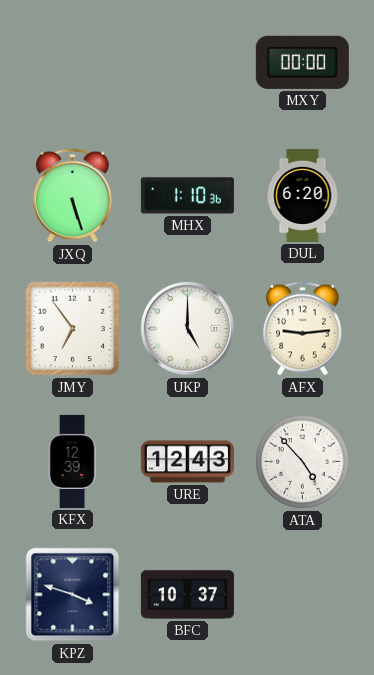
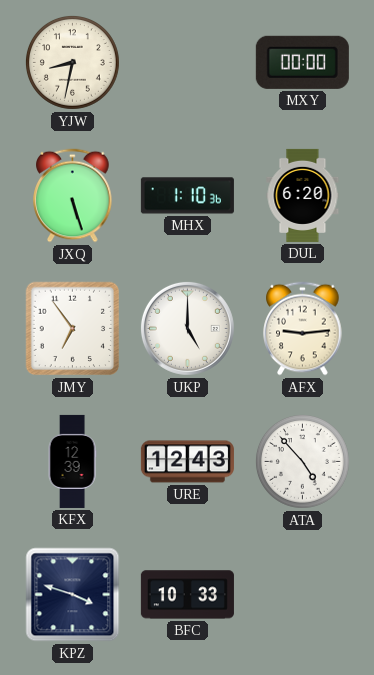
YJW: none -> 8:32 (72, 62)
BFC: 10:37 -> 10:33 (187, 595)
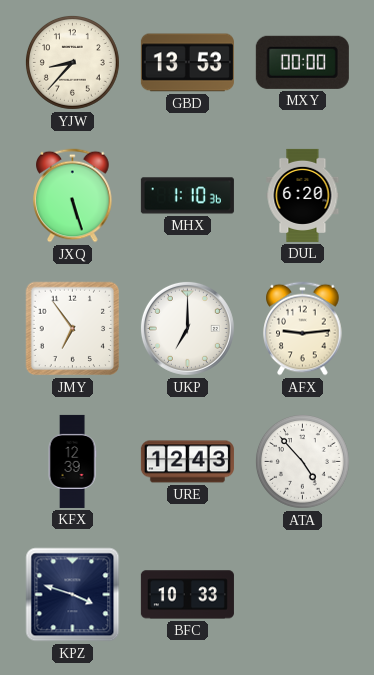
YJW: 8:32 -> 8:37 (72, 62)
GBD: none -> 13:53 (187, 63)
UKP: 5:00 -> 7:00 (187, 328)
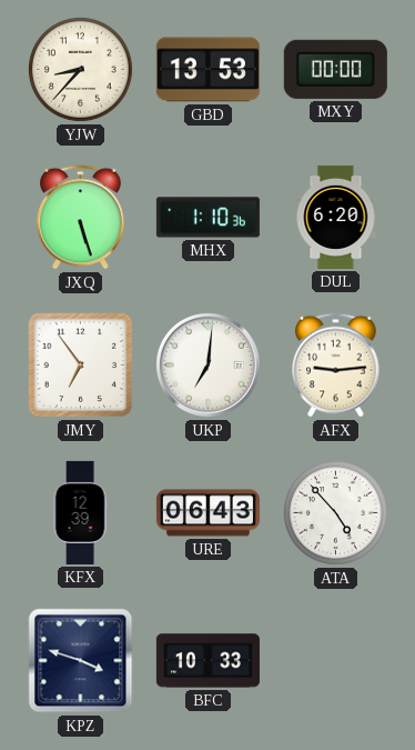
UKP: 7:00 -> 7:01 (207, 364)
URE: 12:43 -> 06:43 (207, 513)
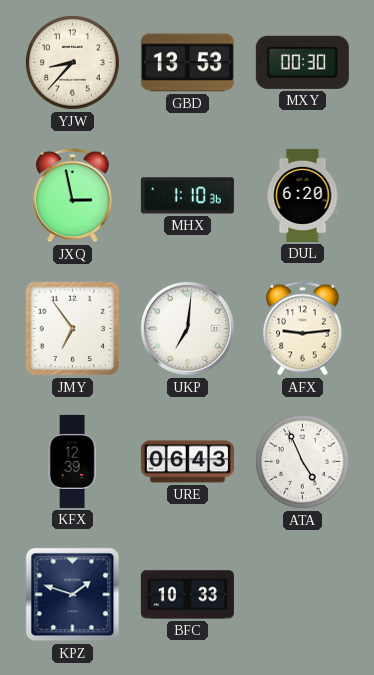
MXY: 00:00 -> 00:30 (302, 62)
JXQ: 5:27 -> 2:58 (73, 196)
ATA: 4:53 -> 4:56 (302, 461)
KPZ: 3:48 -> 1:48 (73, 595)
